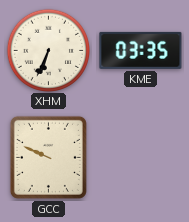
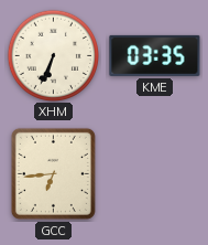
GCC: 9:49 -> 6:44 (53, 173)
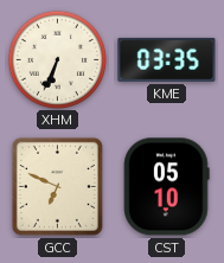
GCC: 6:44 -> 6:49 (57, 186)
CST: none -> 05:10 (167, 187)
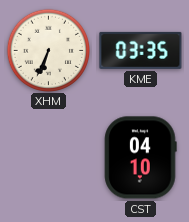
GCC: 6:49 -> none (57, 186)
CST: 05:10 -> 04:10 (141, 158)
